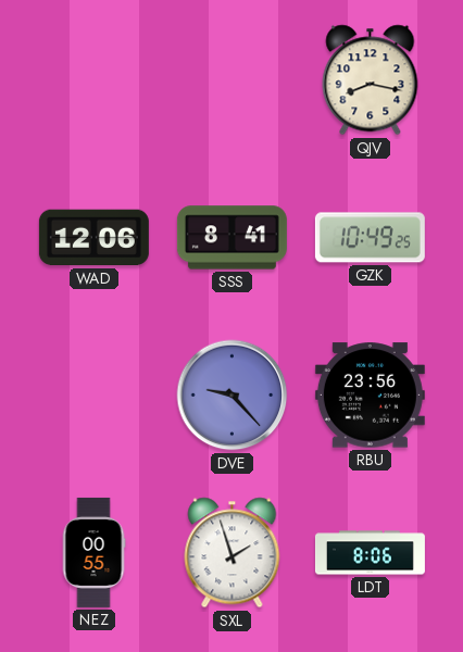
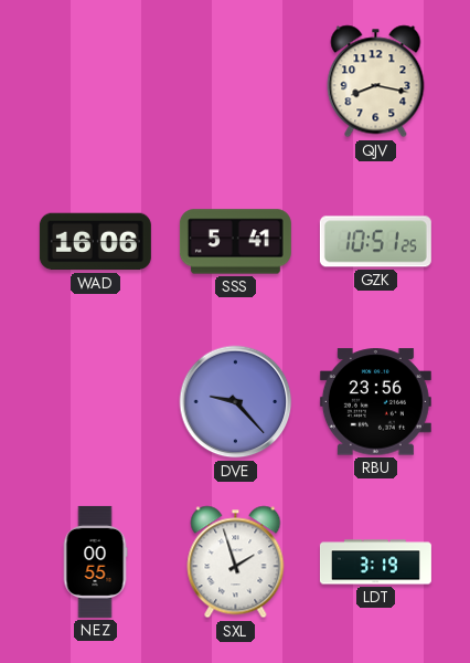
WAD: 12:06 -> 16:06 (95, 242)
SSS: 8:41 -> 5:41 (235, 242)
GZK: 10:49 -> 10:51 (375, 242)
LDT: 8:06 -> 3:19 (375, 562)
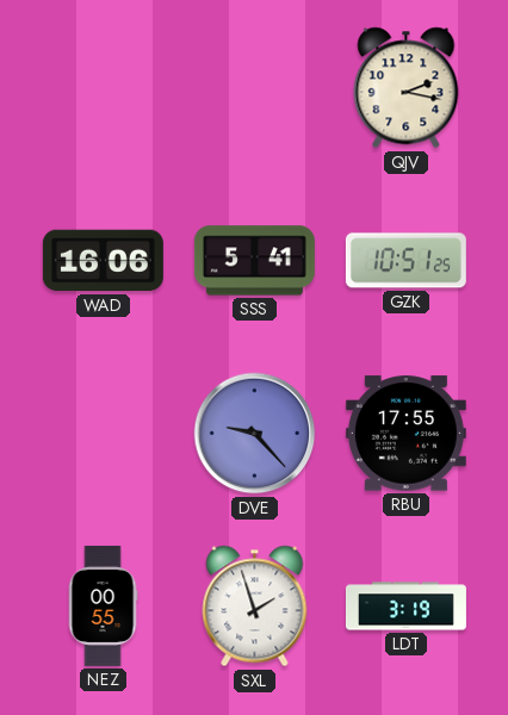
QJV: 8:17 -> 2:17 (407, 88)
RBU: 23:56 -> 17:55 (405, 434)
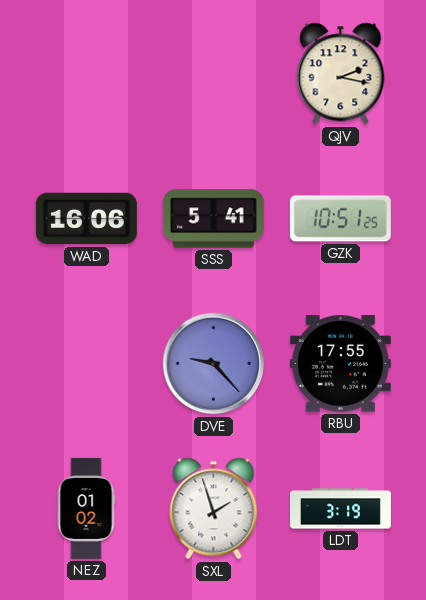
NEZ: 00:55 -> 01:02 (86, 508)
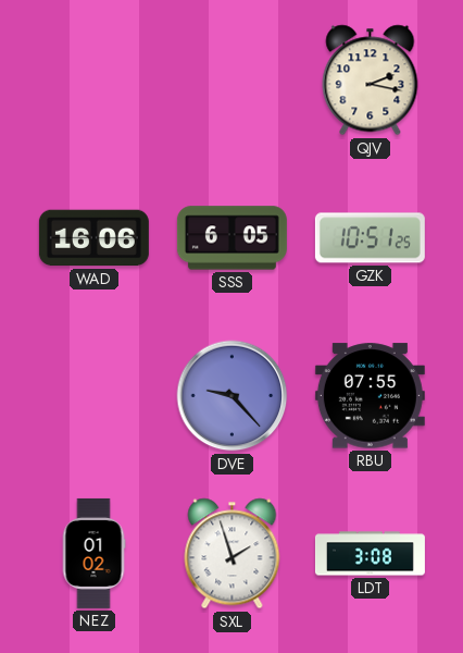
SSS: 5:41 -> 6:05 (231, 238)
RBU: 17:55 -> 07:55 (370, 396)
LDT: 3:19 -> 3:08 (370, 554)
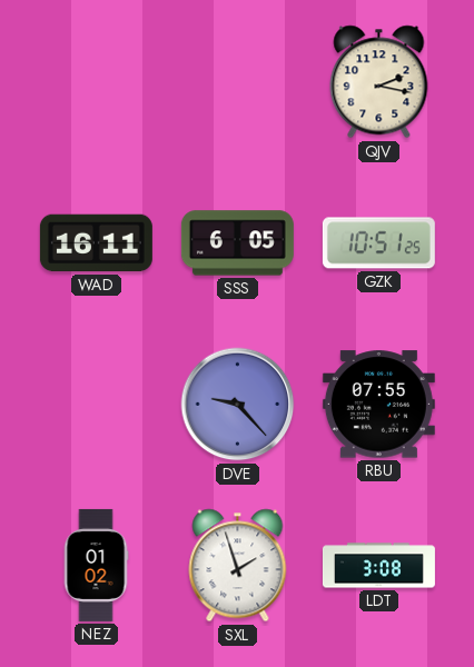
WAD: 16:06 -> 16:11 (96, 243)
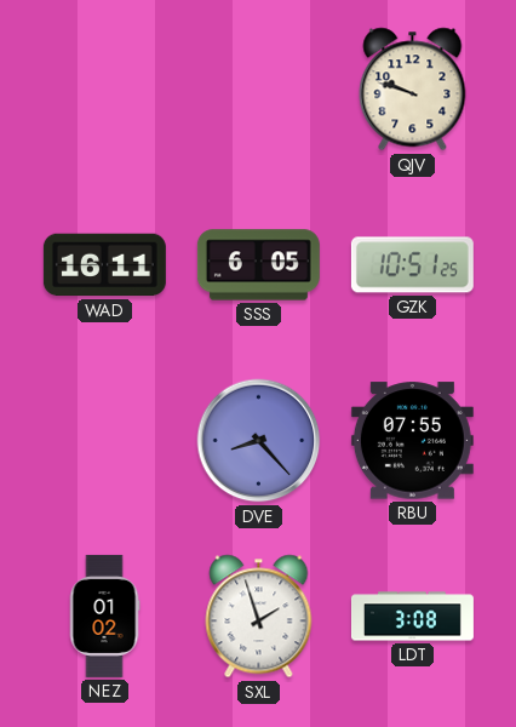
QJV: 2:17 -> 9:48 (413, 90)
DVE: 9:23 -> 8:23 (259, 441)
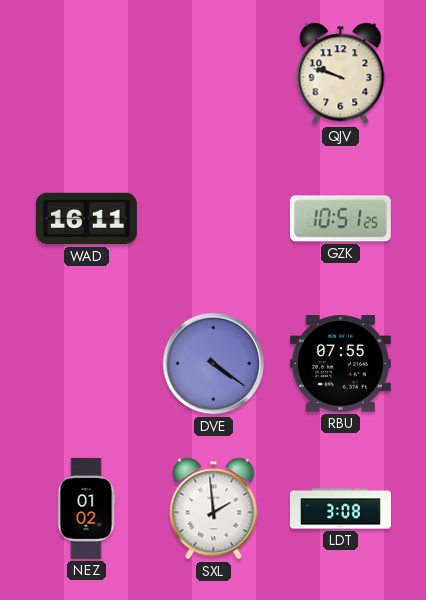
SSS: 6:05 -> none (258, 265)
DVE: 8:23 -> 4:21 (214, 364)
SXL: 1:57 -> 1:59 (214, 509)
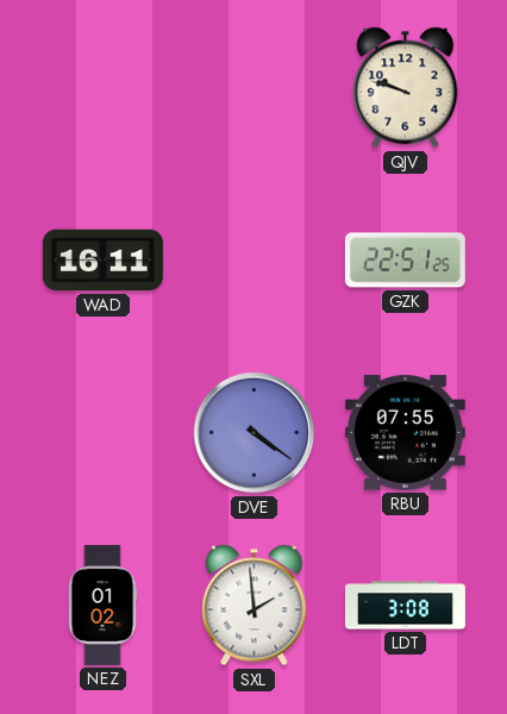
GZK: 10:51 -> 22:51 (405, 261)
